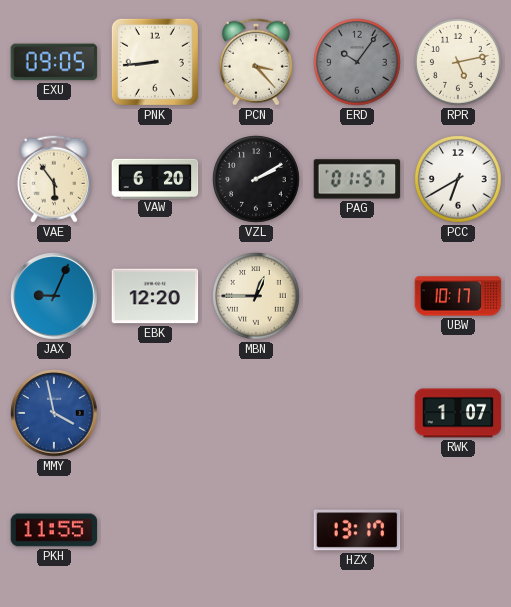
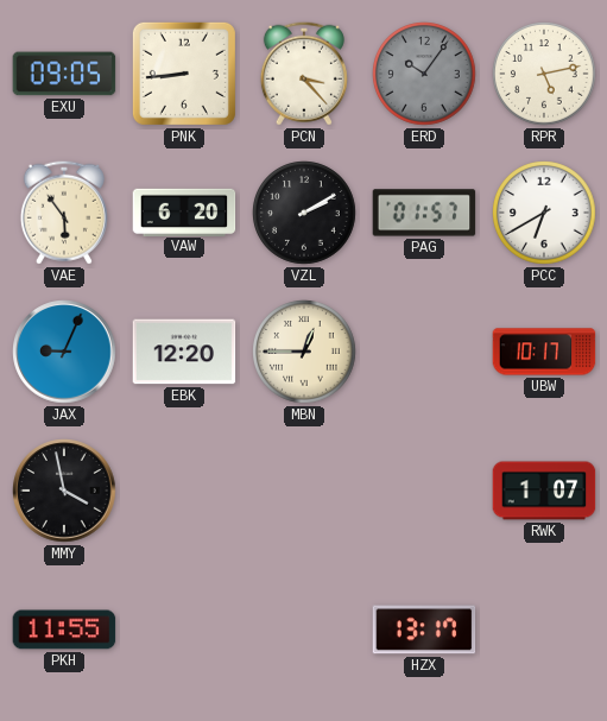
MMY dial: blue -> black (64, 491)
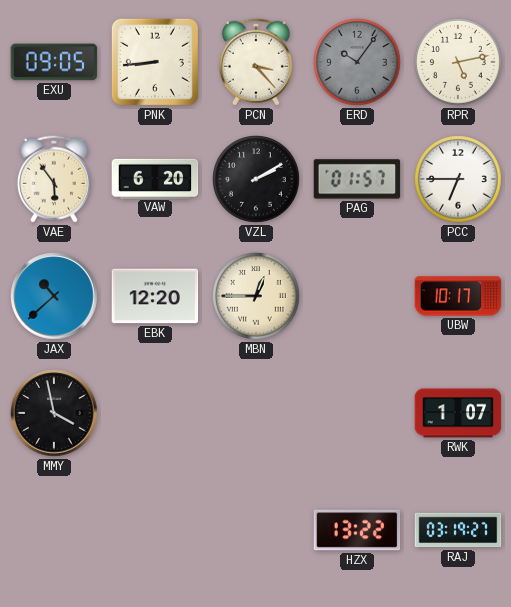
PCC: 6:40 -> 6:45 (458, 179)
JAX: 9:04 -> 10:38 (54, 296)
PKH: 11:55 -> none (64, 630)
HZX: 13:17 -> 13:22 (357, 530)
RAJ: none -> 03:19 (458, 530)
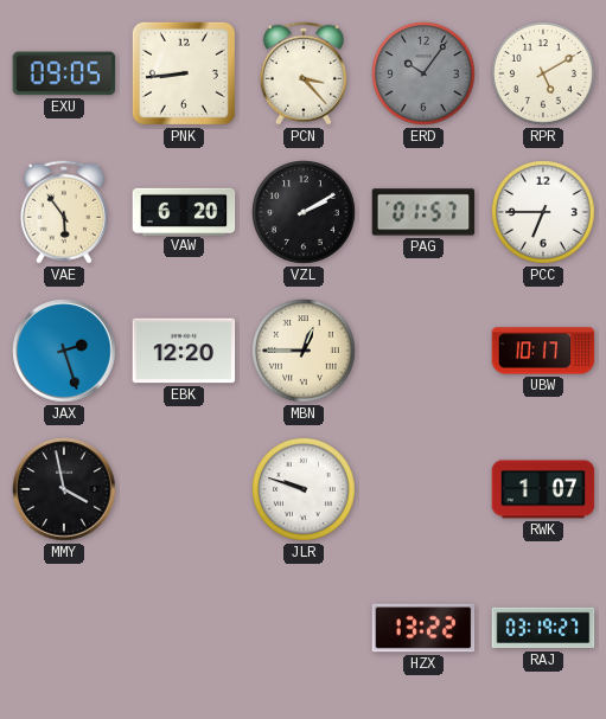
RPR: 5:13 -> 5:10 (543, 73)
JAX: 10:38 -> 2:27 (64, 351)
JLR: none -> 9:48 (304, 489)
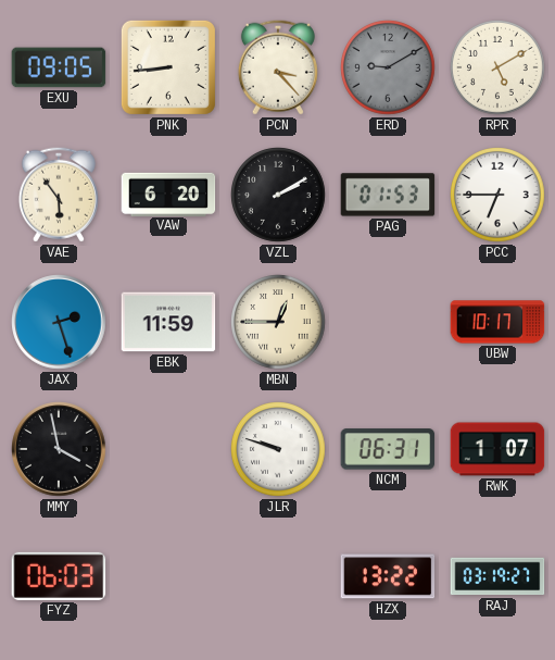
ERD: 10:06 -> 9:10 (388, 67)
PAG: 01:57 -> 01:53 (388, 195)
EBK: 12:20 -> 11:59 (168, 322)
NCM: none -> 06:31 (388, 449)
FYZ: none -> 06:03 (59, 576)
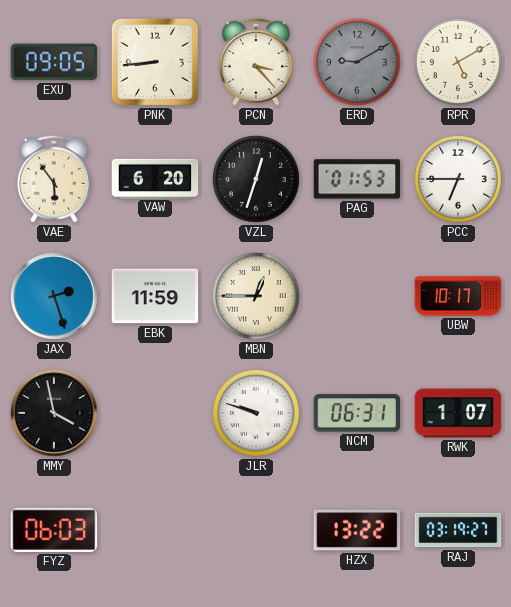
VZL: 2:10 -> 12:33 (256, 179)
